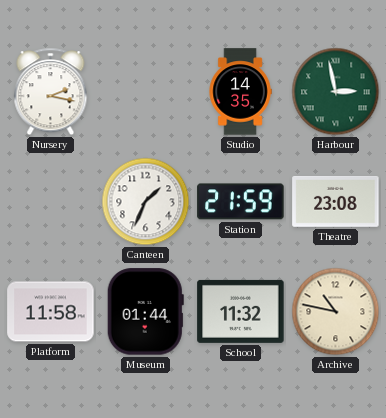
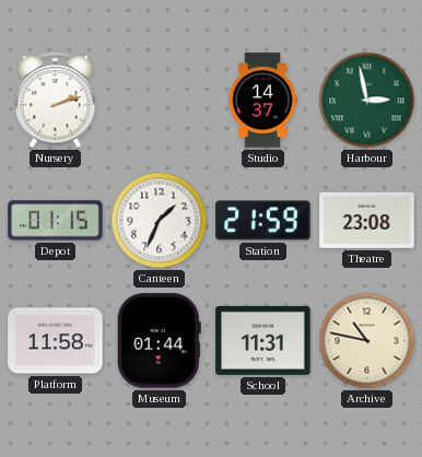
Nursery: 2:17 -> 2:12 (56, 101)
Studio: 14:35 -> 14:37 (262, 101)
Depot: none -> 01:15 (56, 221)
School: 11:32 -> 11:31 (263, 340)
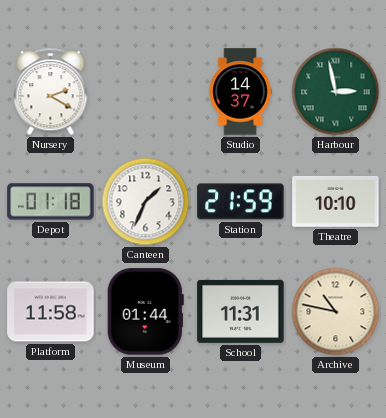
Nursery: 2:12 -> 2:20 (51, 92)
Depot: 01:15 -> 01:18 (51, 202)
Theatre: 23:08 -> 10:10 (336, 201)
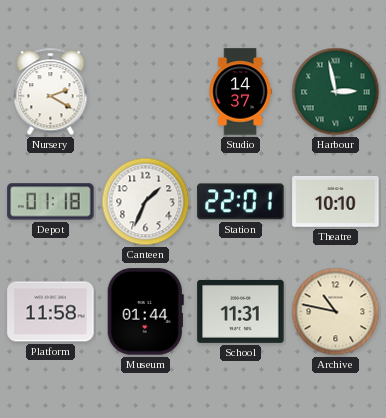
Station: 21:59 -> 22:01 (241, 202)
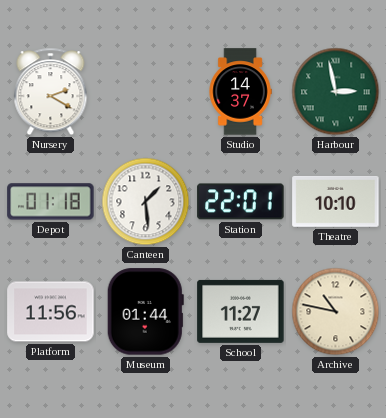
Canteen: 1:34 -> 1:29 (146, 202)
Platform: 11:58 -> 11:56 (51, 312)
School: 11:31 -> 11:27 (241, 311)
